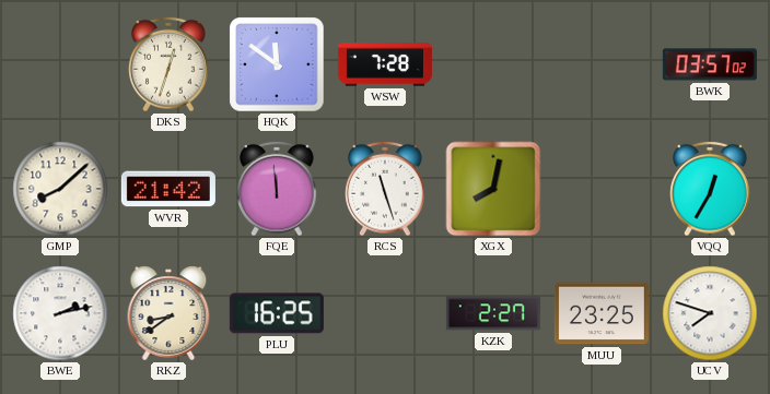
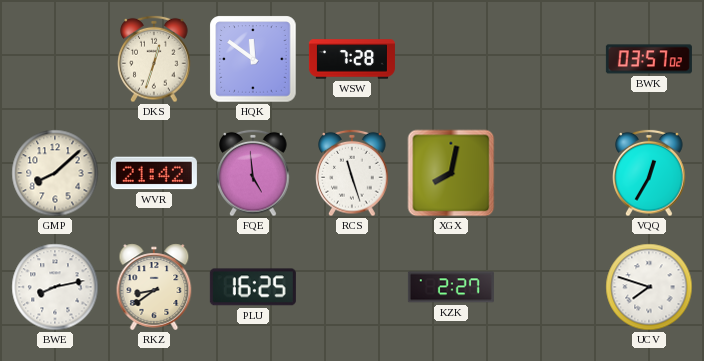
FQE: 11:59 -> 4:59 (253, 173)
BWE: 2:13 -> 8:13 (55, 287)
MUU: 23:25 -> none (602, 313)
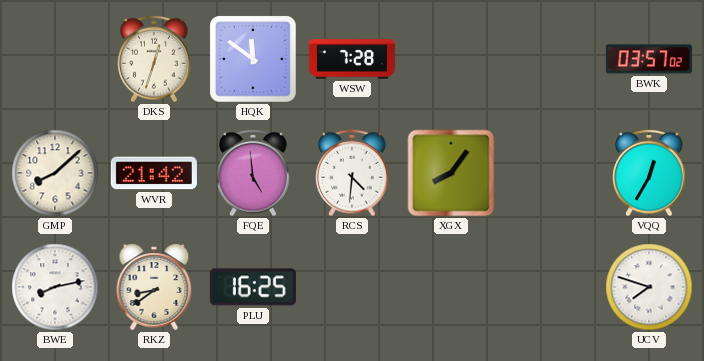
RCS: 11:27 -> 4:31 (352, 173)
XGX: 8:02 -> 8:06 (451, 173)
KZK: 2:27 -> none (451, 287)
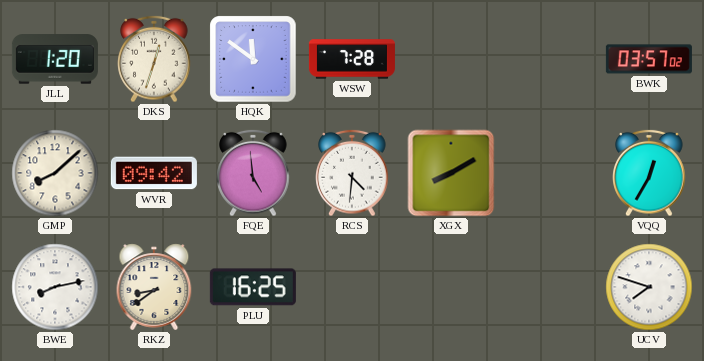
JLL: none -> 1:20 (55, 59)
WVR: 21:42 -> 09:42 (154, 173)
XGX: 8:06 -> 8:10 (451, 173)
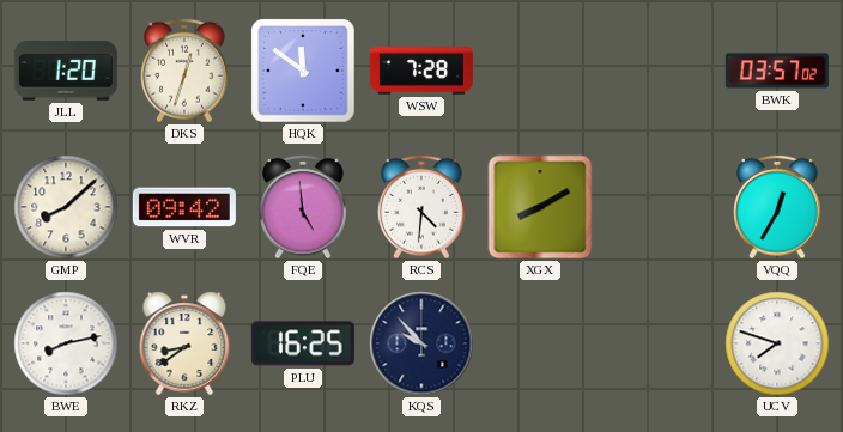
KQS: none -> 9:53 (421, 343)
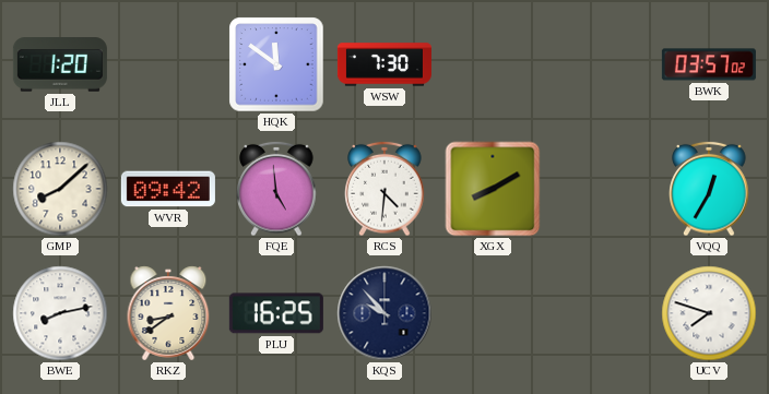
DKS: 12:33 -> none (184, 71)
WSW: 7:28 -> 7:30 (384, 64)
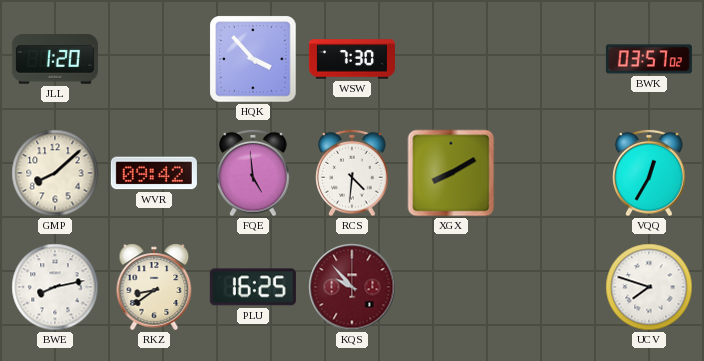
HQK: 11:51 -> 3:53 (253, 59)
KQS dial: navy -> burgundy (352, 287)
